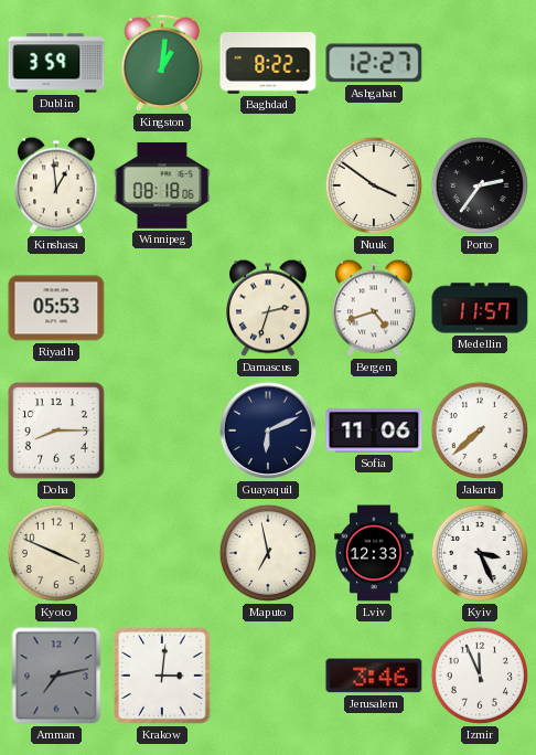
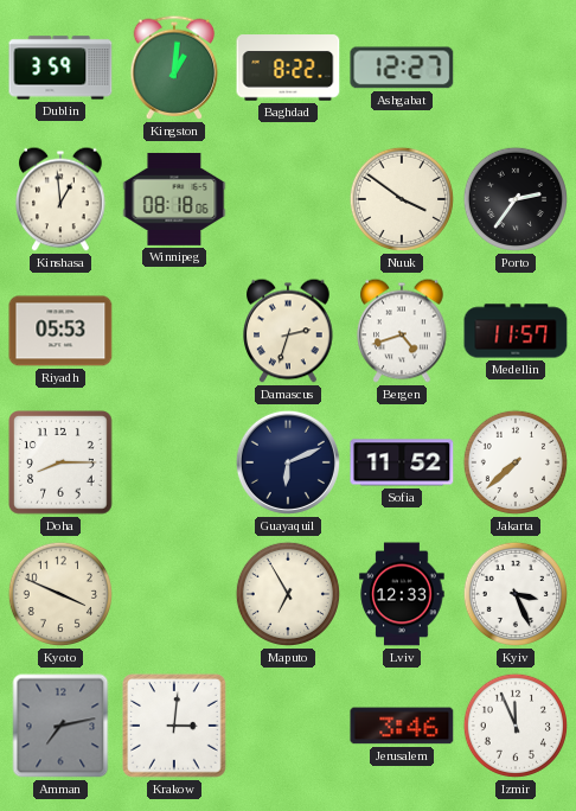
Sofia: 11:06 -> 11:52 (402, 462)
Maputo: 6:58 -> 6:55 (288, 594)
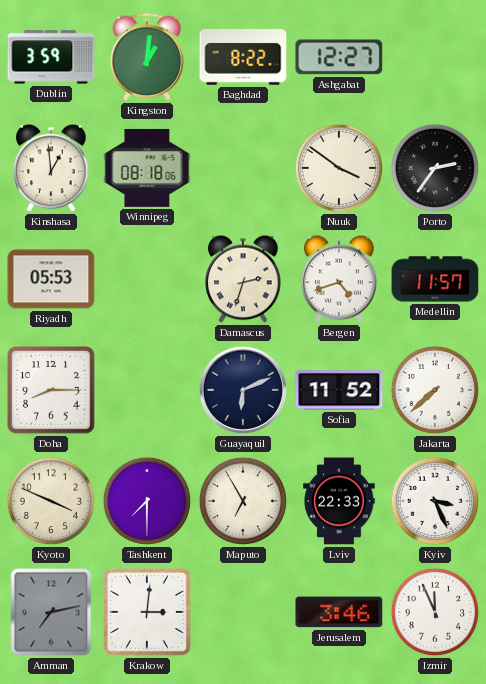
Tashkent: none -> 7:30 (147, 501)
Lviv: 12:33 -> 22:33 (339, 501)
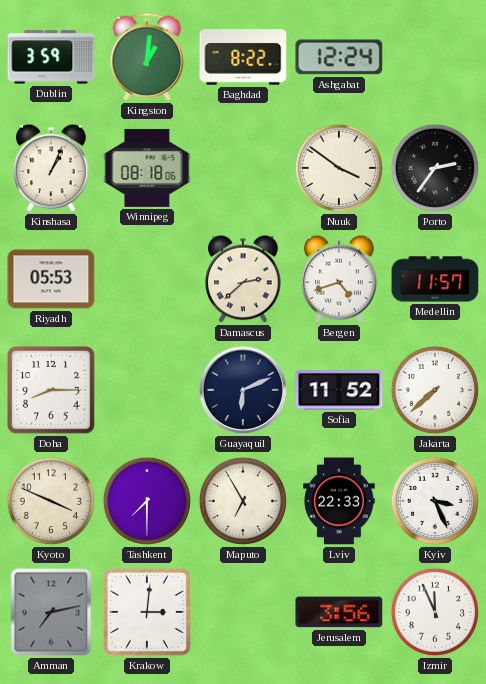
Ashgabat: 12:27 -> 12:24 (339, 57)
Kinshasa: 12:59 -> 1:04 (51, 168)
Damascus: 2:33 -> 2:38 (243, 279)
Jerusalem: 3:46 -> 3:56 (339, 612)
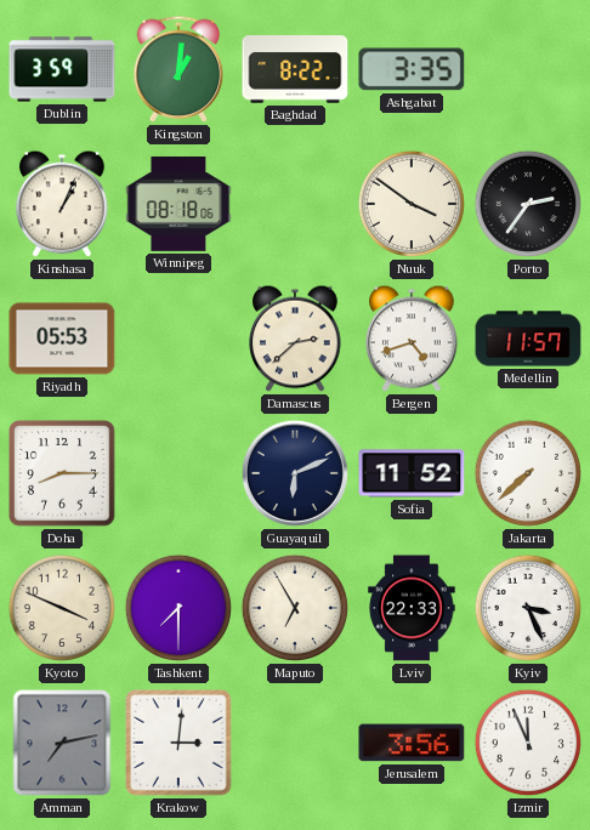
Ashgabat: 12:24 -> 3:35 (412, 69)
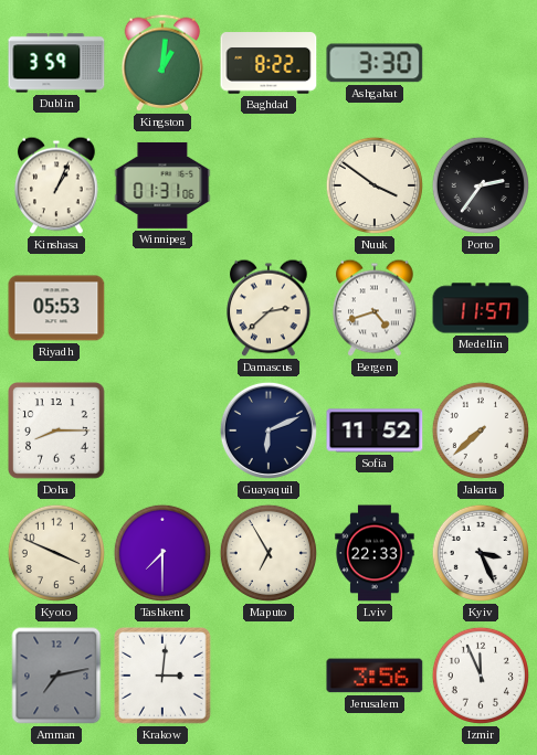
Ashgabat: 3:35 -> 3:30 (375, 63)
Winnipeg: 08:18 -> 01:31 (162, 185)
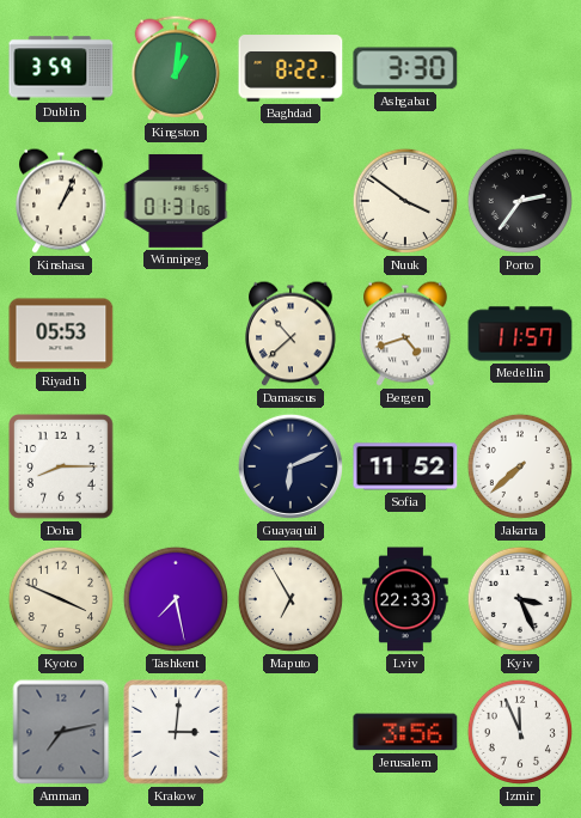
Damascus: 2:38 -> 10:38 (290, 334)
Tashkent: 7:30 -> 7:28 (176, 599)
